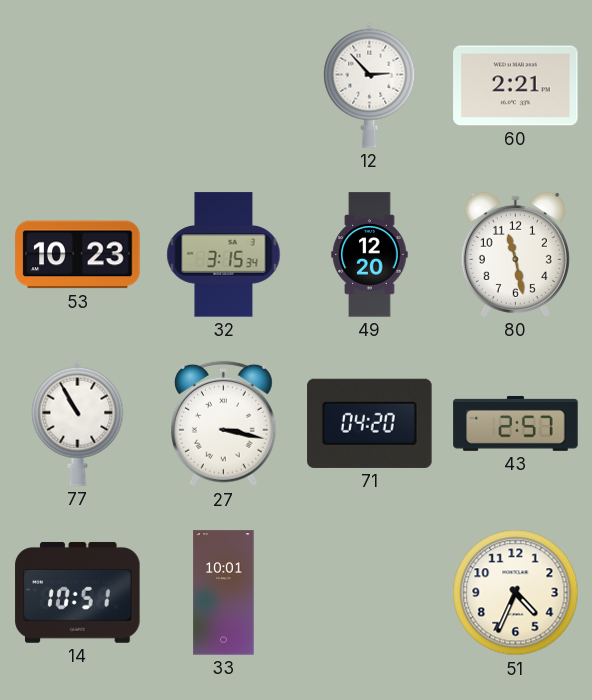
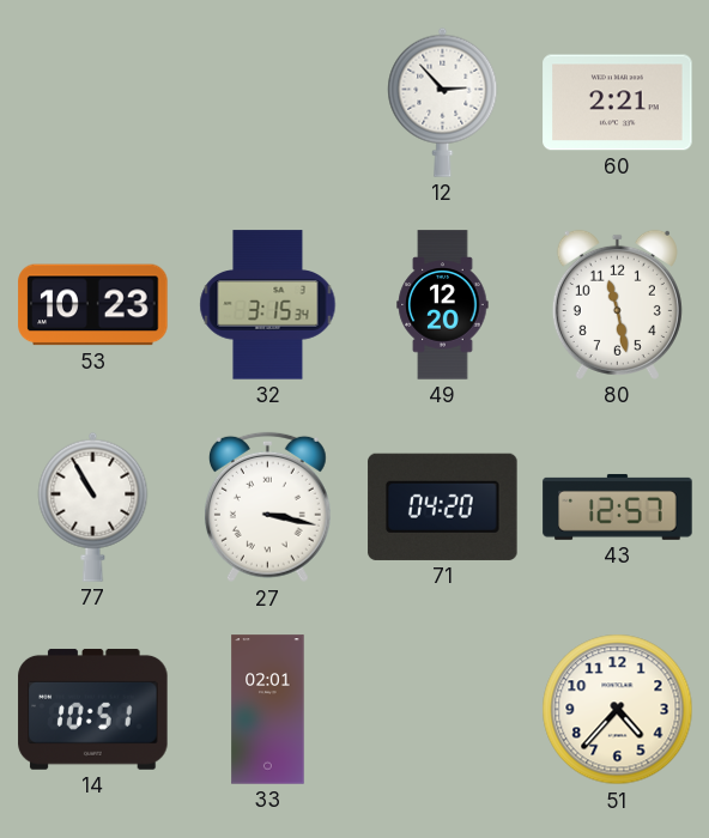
43: 2:57 -> 12:57 (618, 508)
33: 10:01 -> 02:01 (268, 710)
51: 4:34 -> 4:37 (618, 710)
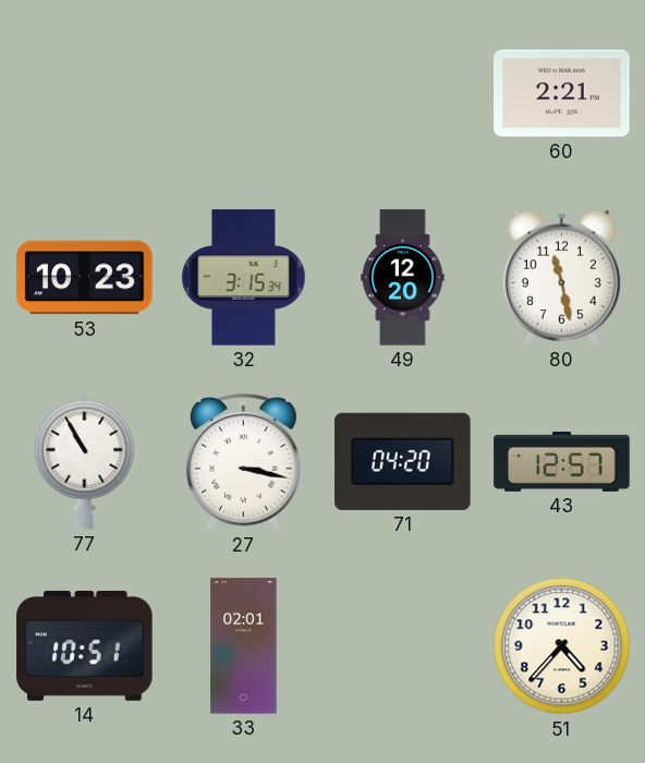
12: 2:53 -> none (443, 102)
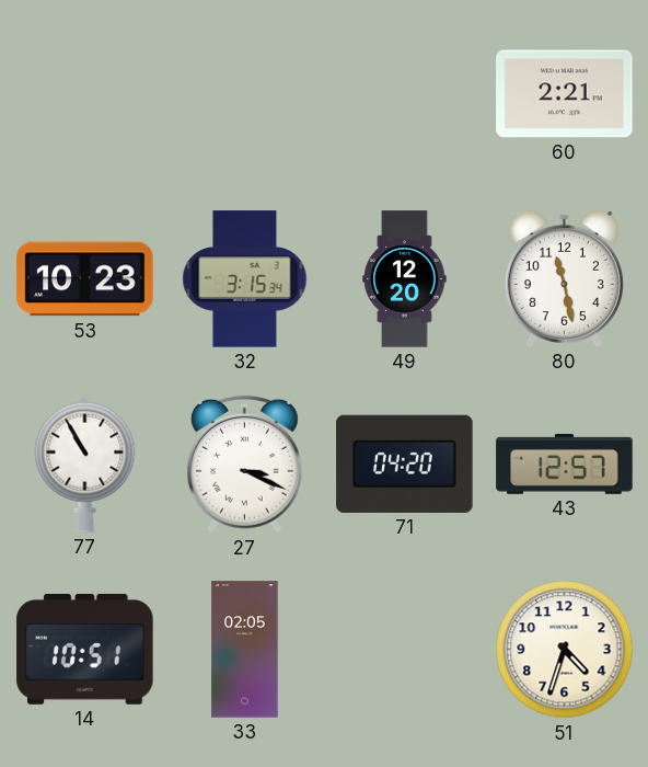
27: 3:17 -> 3:19 (244, 465)
33: 02:01 -> 02:05 (245, 650)
51: 4:37 -> 4:33 (565, 650)
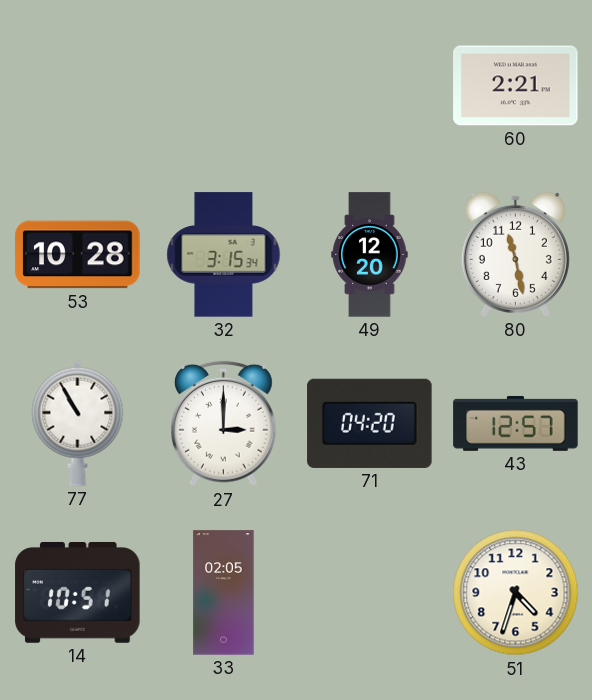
53: 10:23 -> 10:28 (78, 255)
27: 3:19 -> 3:00 (223, 424)
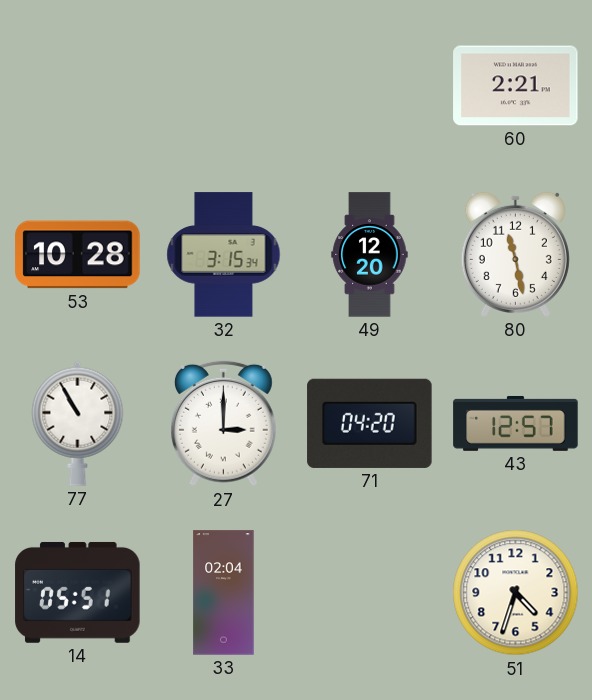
14: 10:51 -> 05:51 (78, 592)
33: 02:05 -> 02:04 (224, 593)
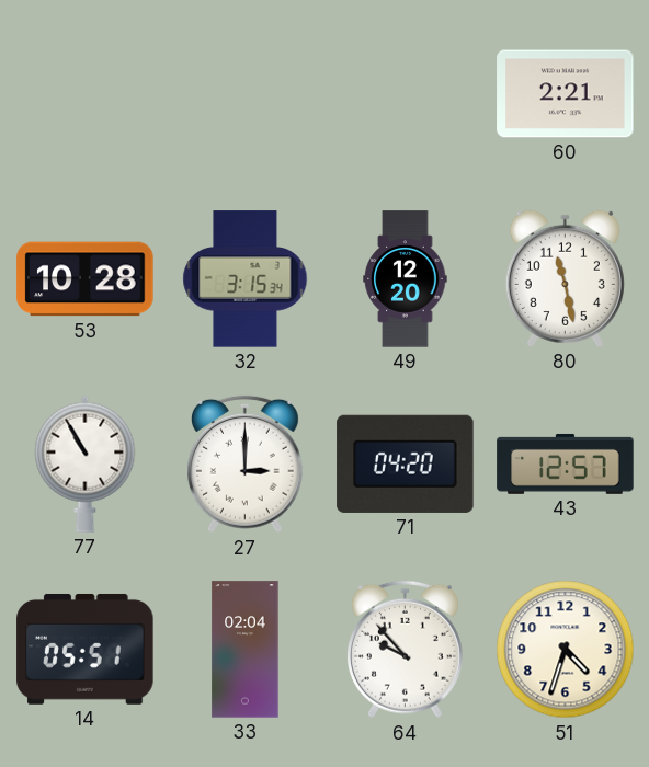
64: none -> 9:53 (405, 650)
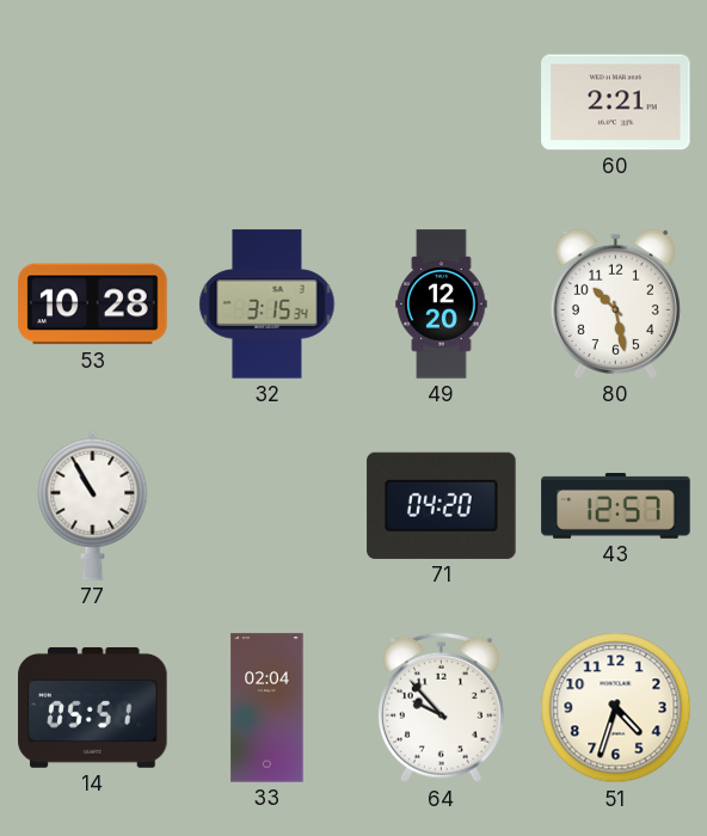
80: 11:28 -> 10:28 (615, 303)
27: 3:00 -> none (244, 465)
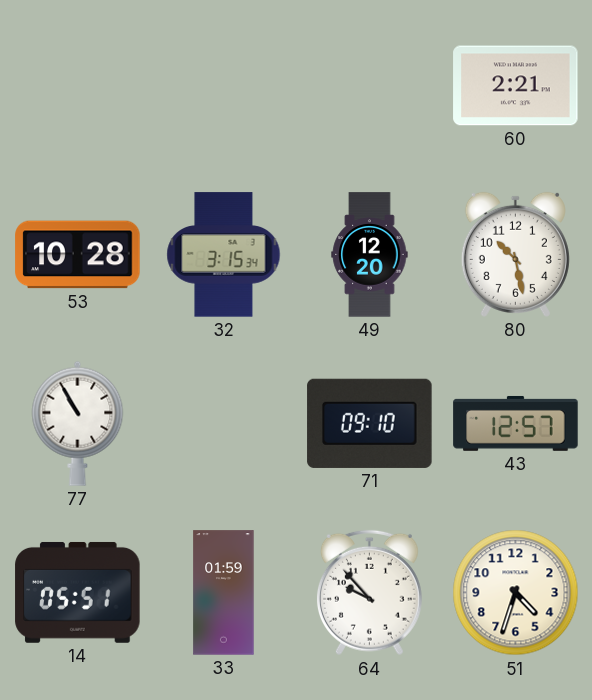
71: 04:20 -> 09:10 (370, 423)
33: 02:04 -> 01:59 (224, 593)
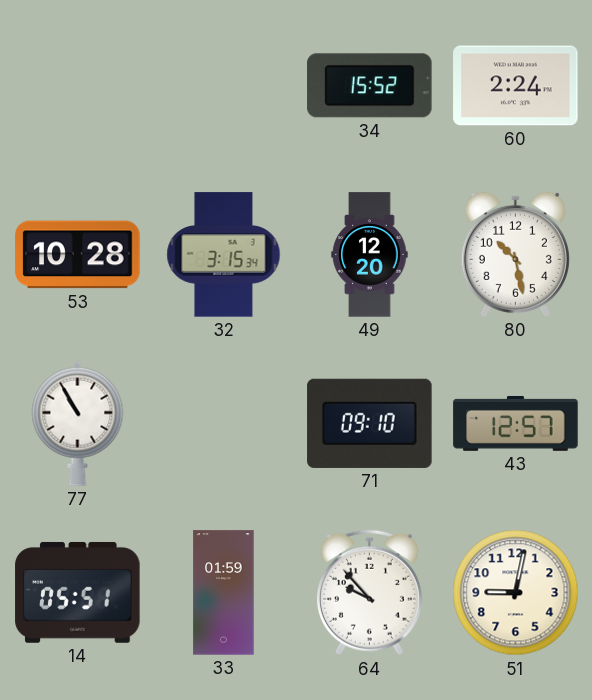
34: none -> 15:52 (370, 86)
60: 2:21 -> 2:24 (516, 86)
51: 4:33 -> 9:02 (516, 593)
